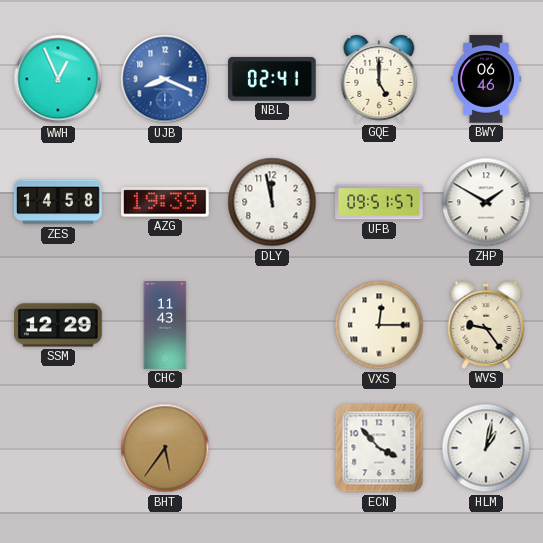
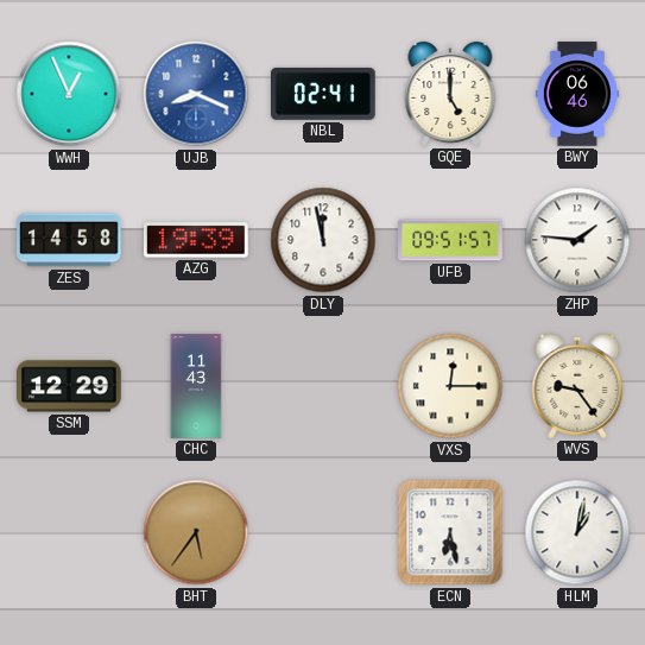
ZHP: 1:50 -> 1:46 (577, 240)
ECN: 3:53 -> 6:28 (450, 532)
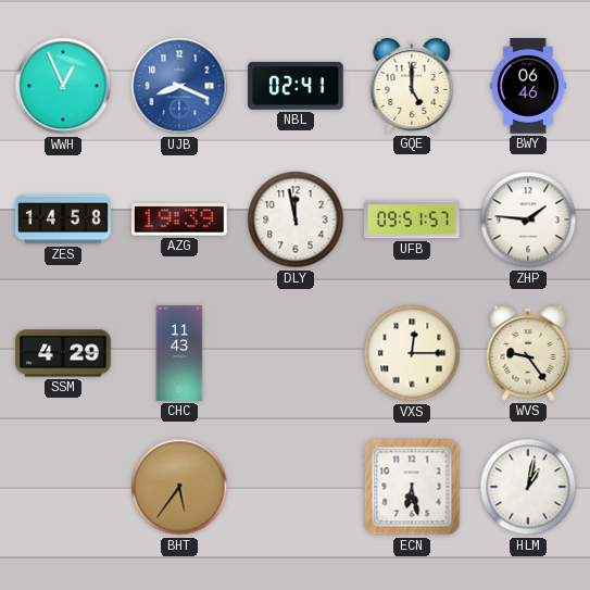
SSM: 12:29 -> 4:29 (63, 353)
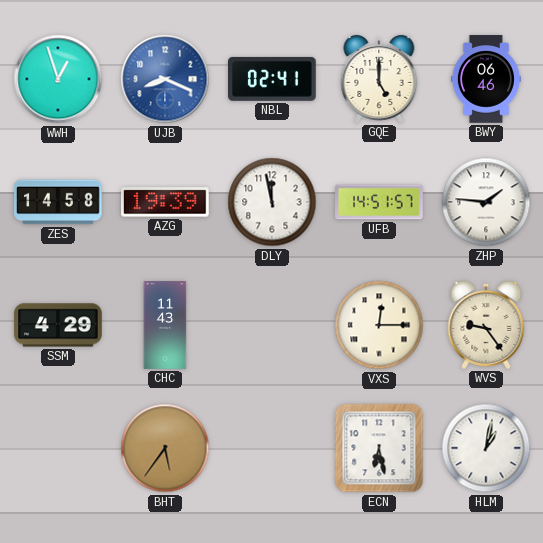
WWH: 12:56 -> 12:57 (58, 79)
UFB: 09:51 -> 14:51 (379, 202)
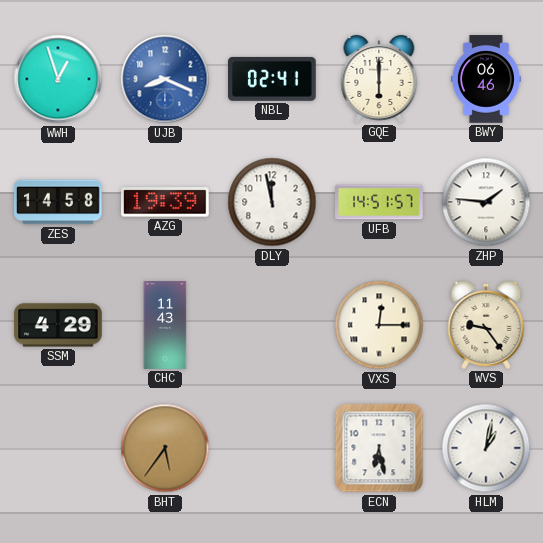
GQE: 5:00 -> 6:00 (379, 79)
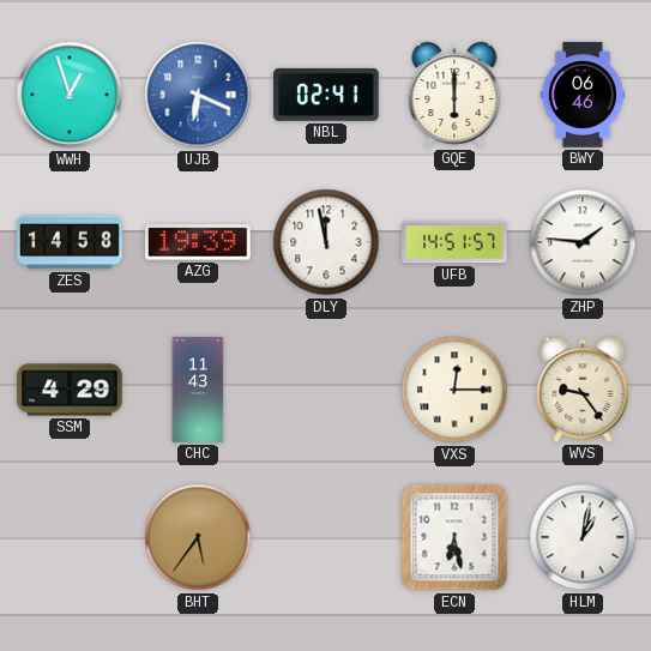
UJB: 8:19 -> 6:19 (198, 95)
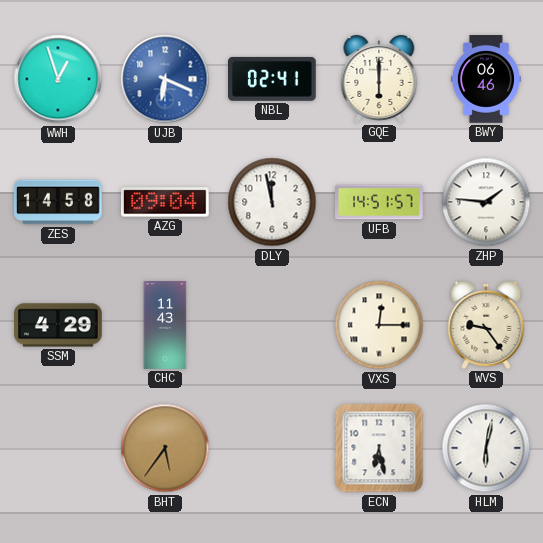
AZG: 19:39 -> 09:04 (166, 202)
HLM: 1:02 -> 6:02 (486, 448)
